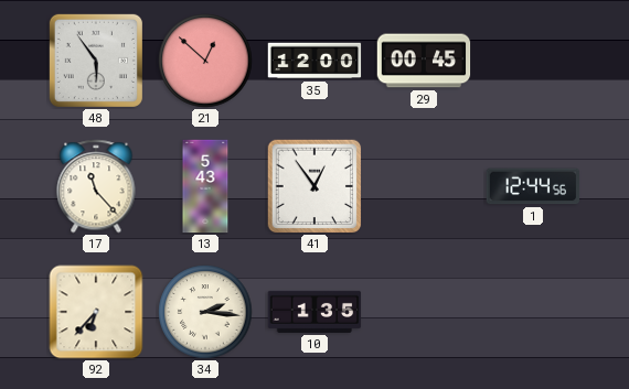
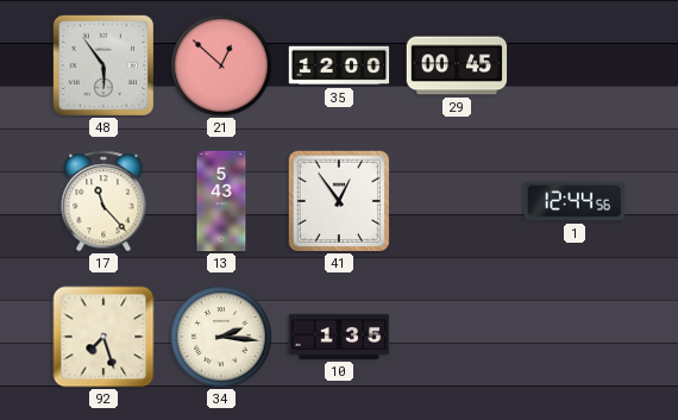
92: 6:37 -> 7:27 (103, 337)
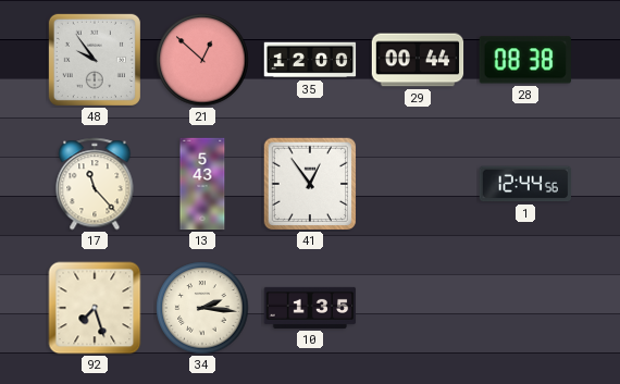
48: 5:54 -> 9:54 (95, 60)
29: 00:45 -> 00:44 (418, 60)
28: none -> 08:38 (525, 60)
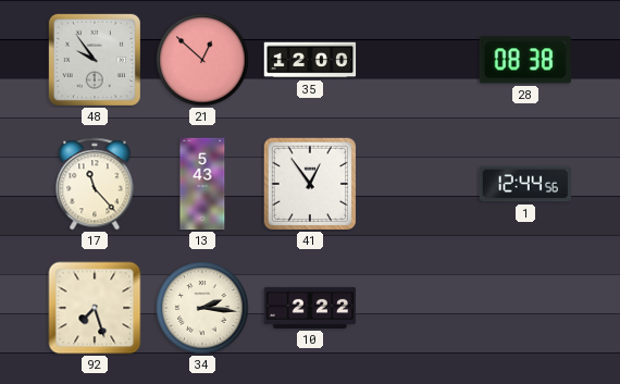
29: 00:44 -> none (418, 60)
10: 1:35 -> 2:22 (310, 308)
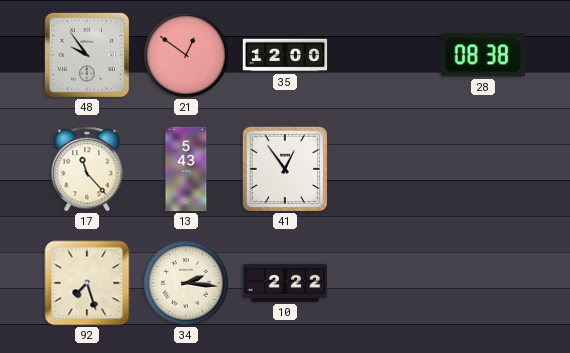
21: 12:52 -> 12:51 (186, 55)
1: 12:44 -> none (525, 184)
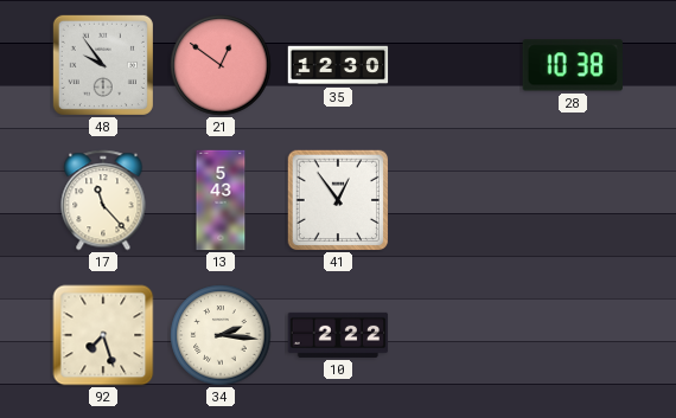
35: 12:00 -> 12:30 (338, 65)
28: 08:38 -> 10:38 (573, 65)
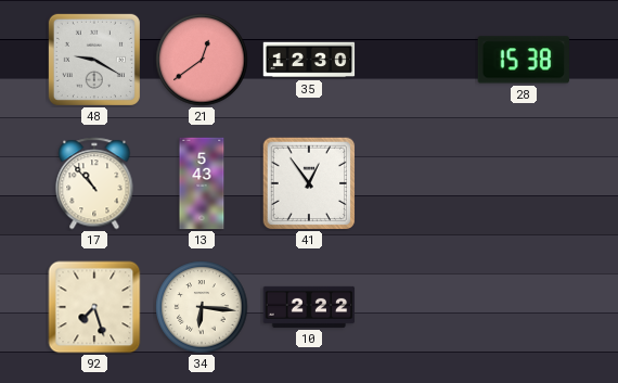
48: 9:54 -> 9:20 (94, 60)
21: 12:51 -> 12:39 (202, 60)
28: 10:38 -> 15:38 (524, 60)
17: 11:23 -> 10:53 (94, 183)
34: 2:16 -> 6:16 (202, 307)
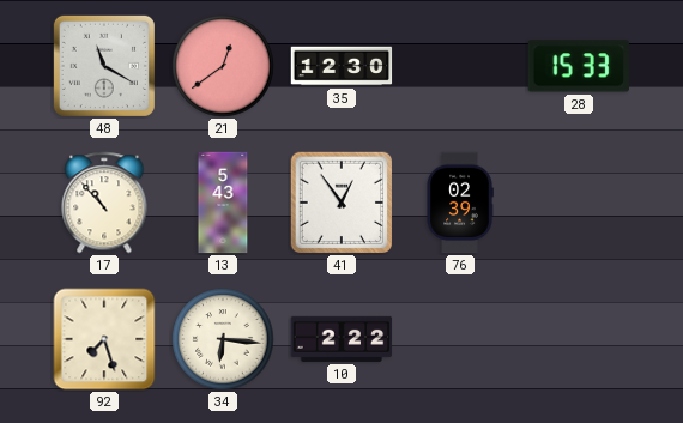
48: 9:20 -> 11:20 (104, 66)
28: 15:38 -> 15:33 (579, 66)
76: none -> 02:39 (460, 203)
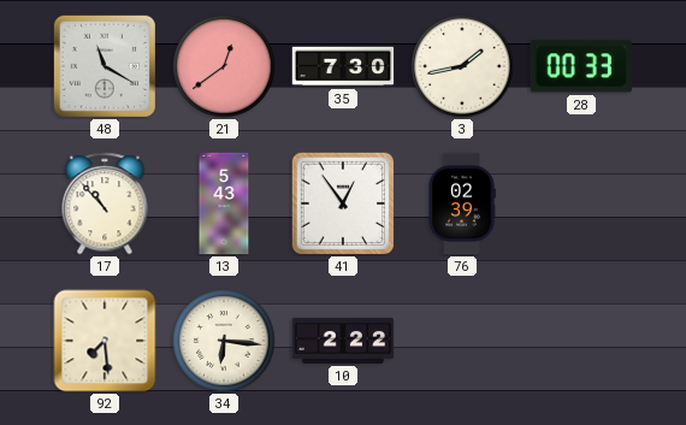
35: 12:30 -> 7:30 (343, 66)
3: none -> 1:43 (462, 66)
28: 15:33 -> 00:33 (581, 66)
92: 7:27 -> 7:29 (105, 341)
